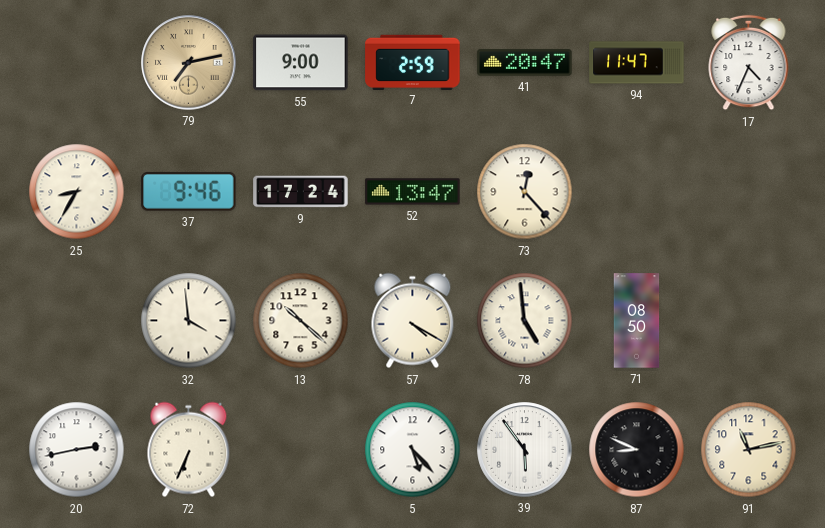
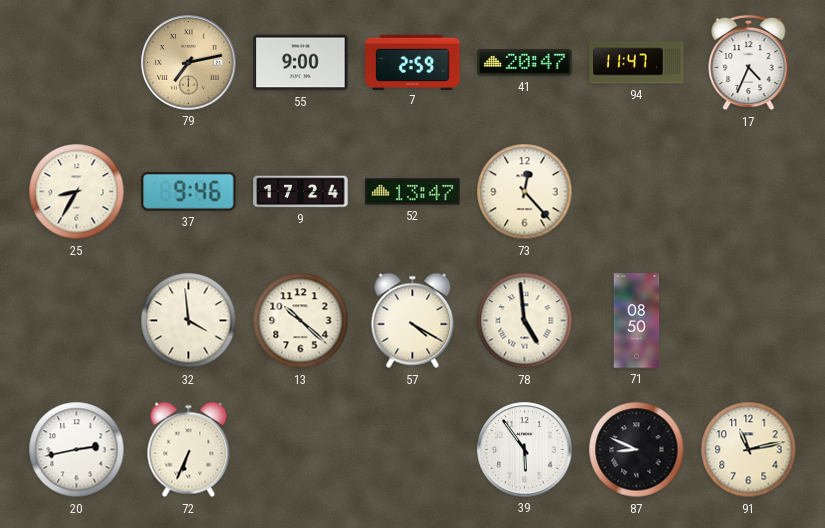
5: 5:23 -> none (413, 450)
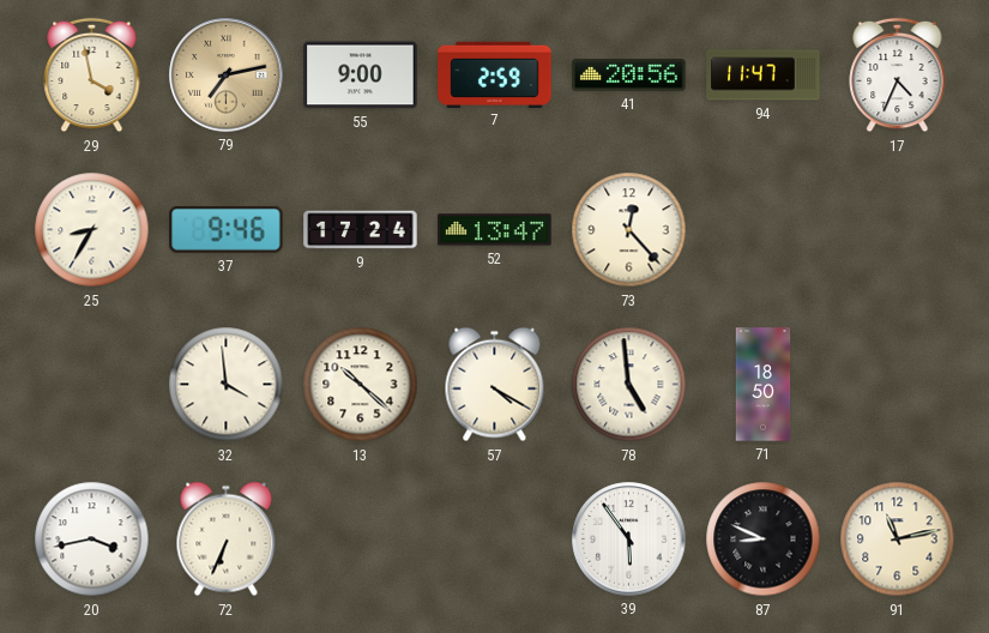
29: none -> 3:58 (92, 76)
41: 20:47 -> 20:56 (629, 76)
71: 08:50 -> 18:50 (764, 385)
20: 2:43 -> 3:43 (92, 539)
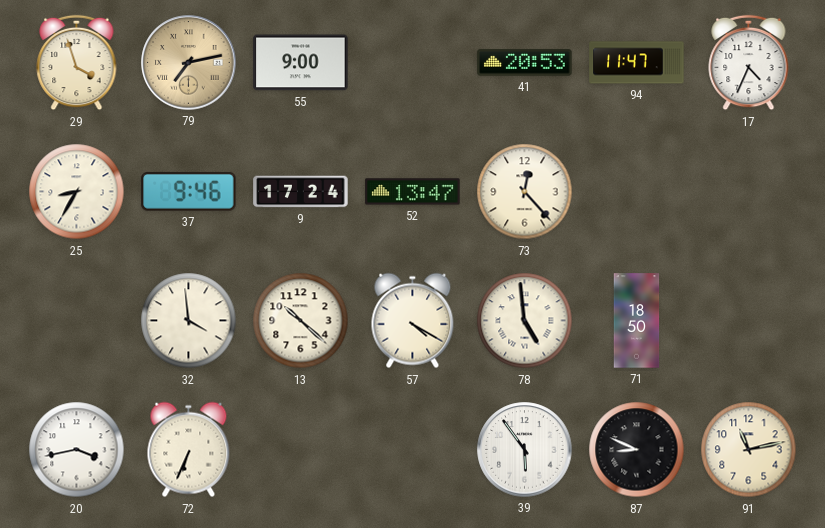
29: 3:58 -> 3:57 (77, 63)
7: 2:59 -> none (495, 74)
41: 20:56 -> 20:53 (525, 63)
